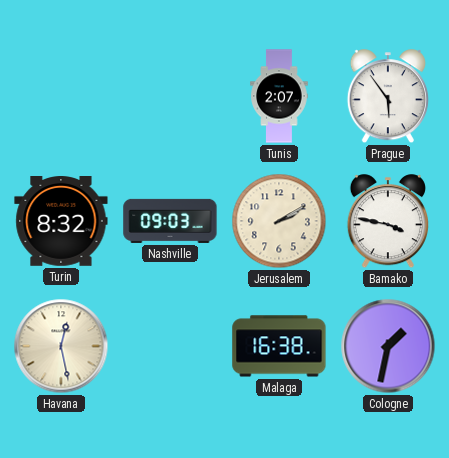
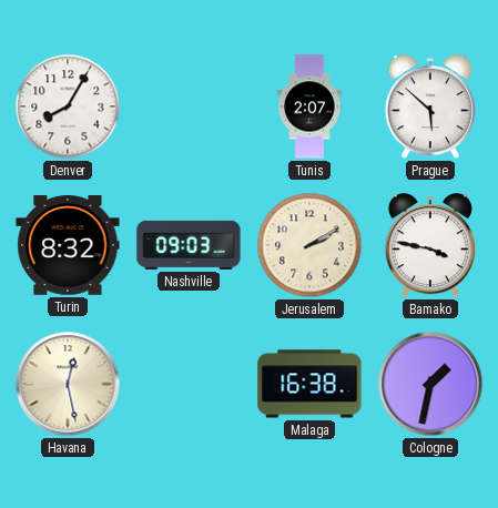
Denver: none -> 8:05 (68, 106)
Prague: 5:54 -> 5:52 (430, 108)
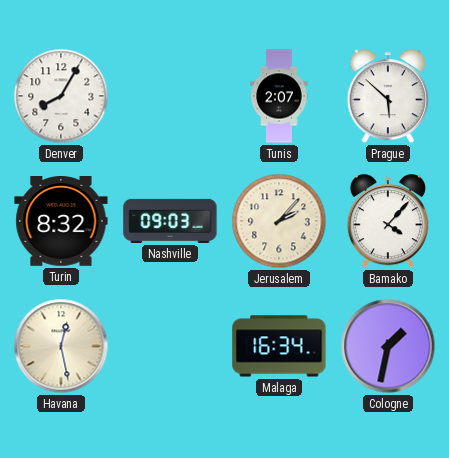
Jerusalem: 2:10 -> 2:07 (279, 221)
Bamako: 3:47 -> 4:07 (388, 222)
Malaga: 16:38 -> 16:34 (279, 346)
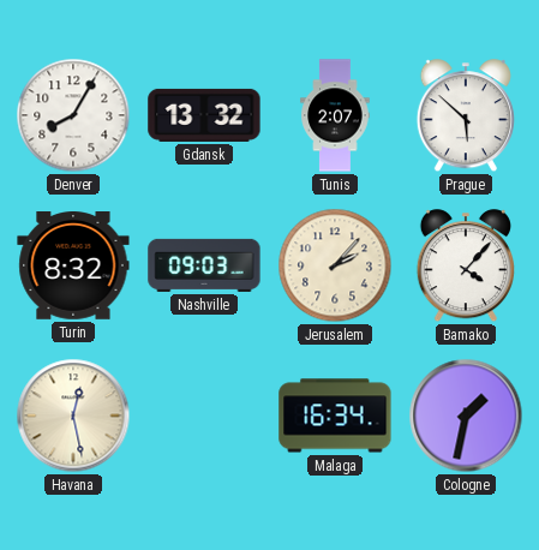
Gdansk: none -> 13:32 (204, 115)
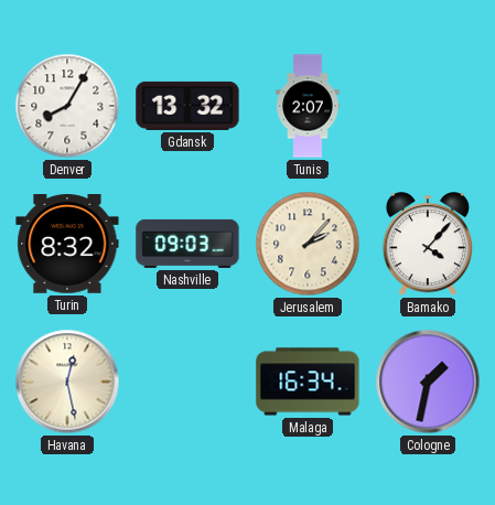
Prague: 5:52 -> none (466, 116)
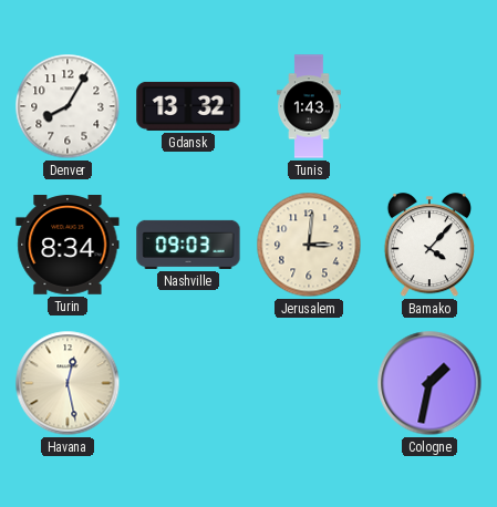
Tunis: 2:07 -> 1:43 (309, 106)
Turin: 8:32 -> 8:34 (68, 246)
Jerusalem: 2:07 -> 3:01 (309, 245)
Malaga: 16:34 -> none (308, 382)
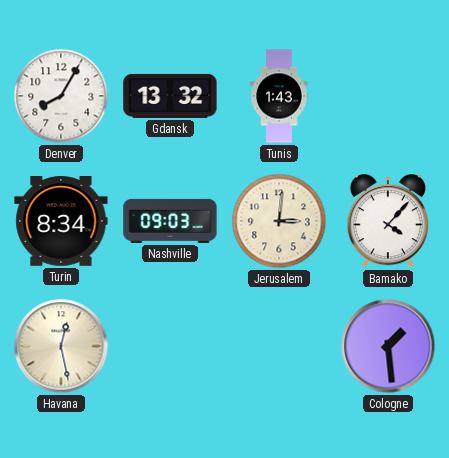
Cologne: 1:32 -> 1:29 (388, 346)
